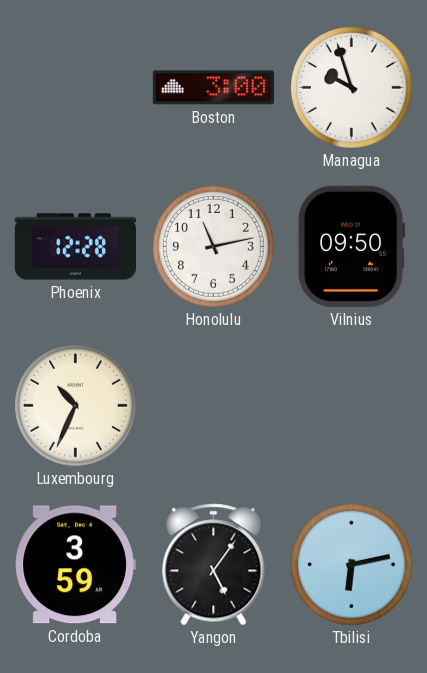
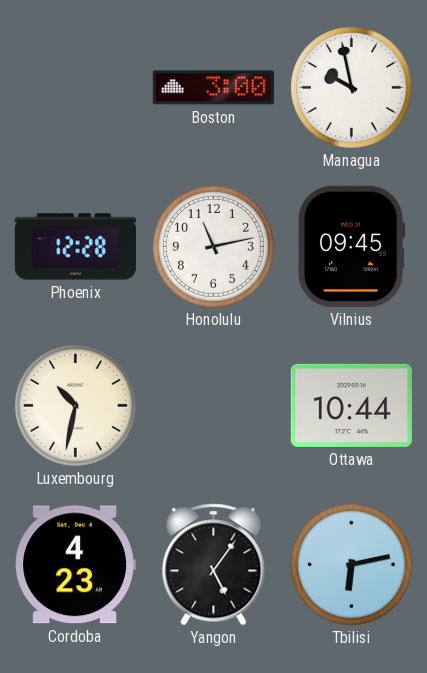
Managua: 9:57 -> 9:58 (352, 88)
Vilnius: 09:50 -> 09:45 (351, 246)
Luxembourg: 10:34 -> 10:32 (76, 406)
Ottawa: none -> 10:44 (351, 405)
Cordoba: 3:59 -> 4:23 (75, 565)
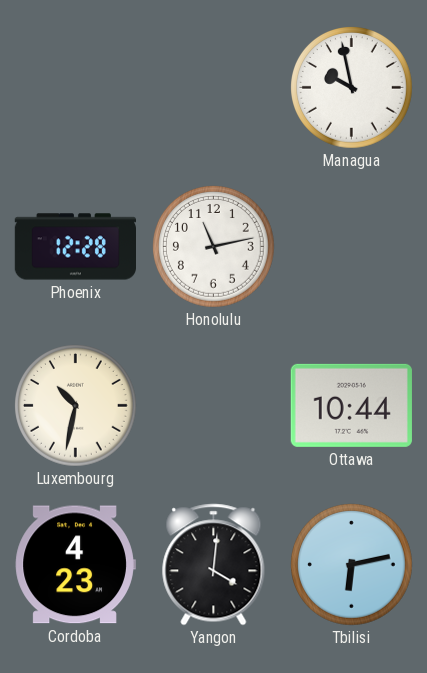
Boston: 3:00 -> none (213, 88)
Vilnius: 09:45 -> none (351, 246)
Yangon: 5:06 -> 4:01 (214, 565)
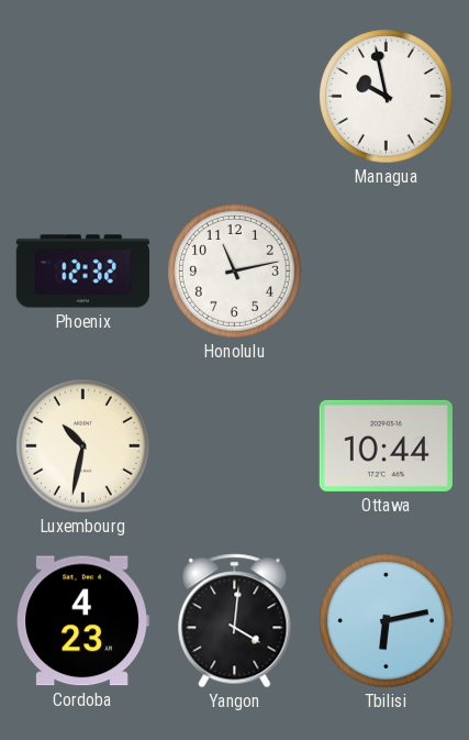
Phoenix: 12:28 -> 12:32 (82, 272)
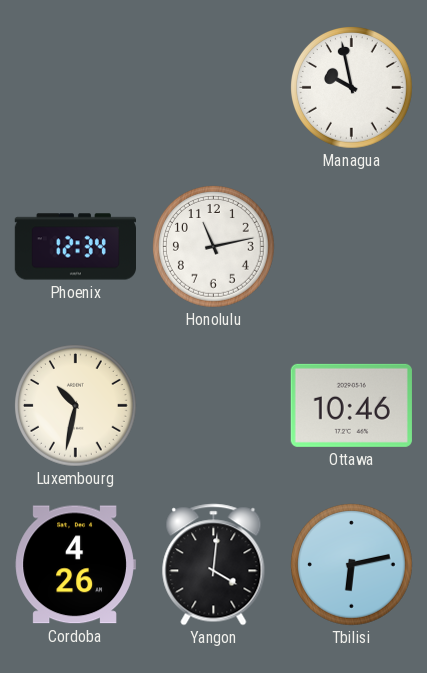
Phoenix: 12:32 -> 12:34 (75, 247)
Ottawa: 10:44 -> 10:46 (351, 405)
Cordoba: 4:23 -> 4:26 (75, 565)
